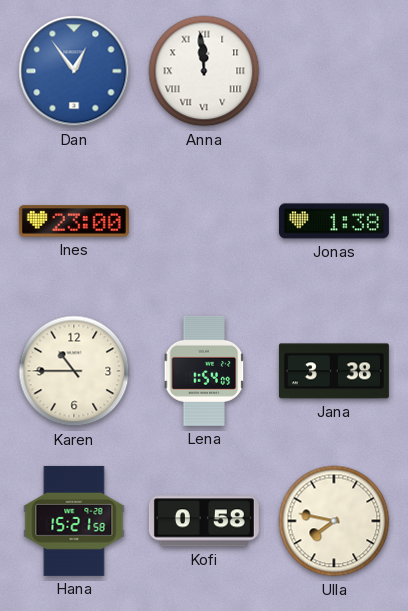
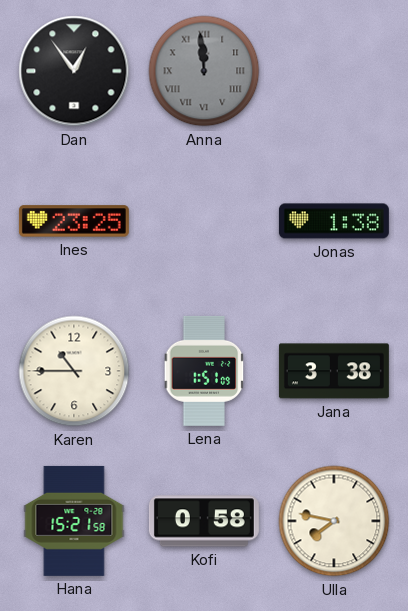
Dan dial: blue -> black (74, 71)
Anna dial: white -> grey (204, 71)
Ines: 23:00 -> 23:25 (74, 221)
Lena: 1:54 -> 1:51 (204, 371)
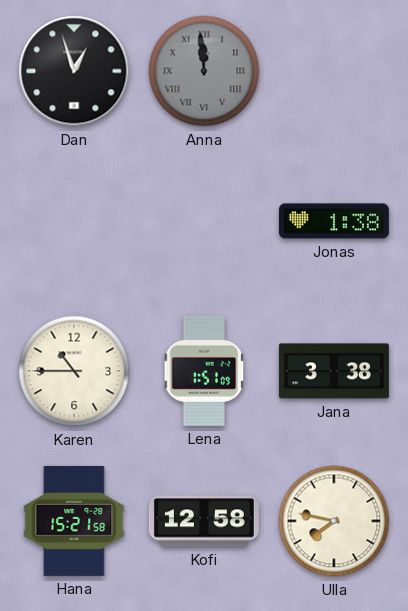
Dan: 12:54 -> 12:57 (74, 71)
Ines: 23:25 -> none (74, 221)
Kofi: 0:58 -> 12:58 (204, 521)
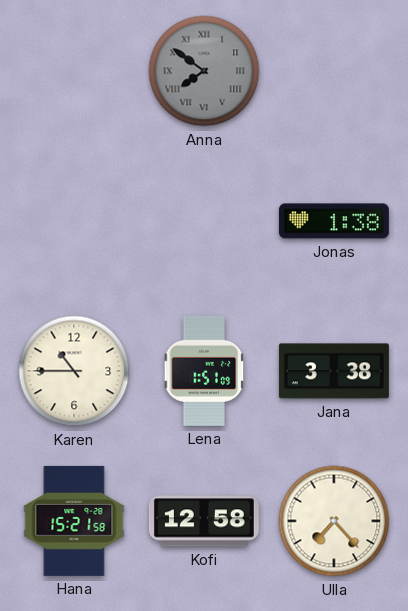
Dan: 12:57 -> none (74, 71)
Anna: 11:59 -> 7:51 (204, 71)
Ulla: 7:47 -> 7:23 (334, 521)
